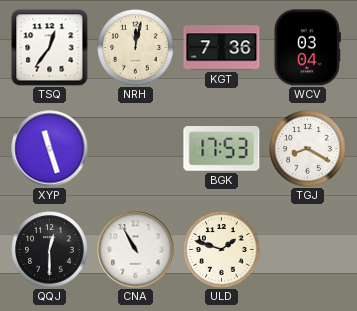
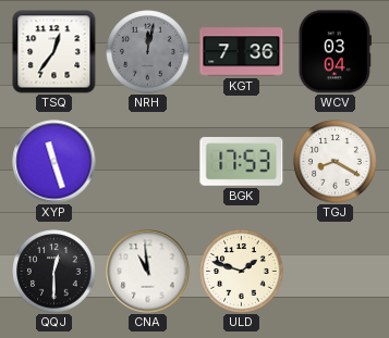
NRH dial: cream -> grey (148, 52)
CNA: 10:55 -> 10:59 (148, 272)
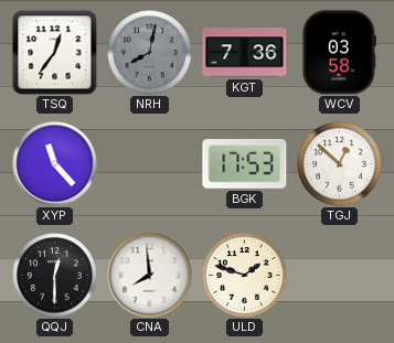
NRH: 12:02 -> 8:02 (150, 53)
WCV: 03:04 -> 03:58 (339, 53)
XYP: 11:27 -> 11:23 (55, 164)
TGJ: 8:20 -> 12:52 (340, 164)
CNA: 10:59 -> 7:59 (150, 276)
